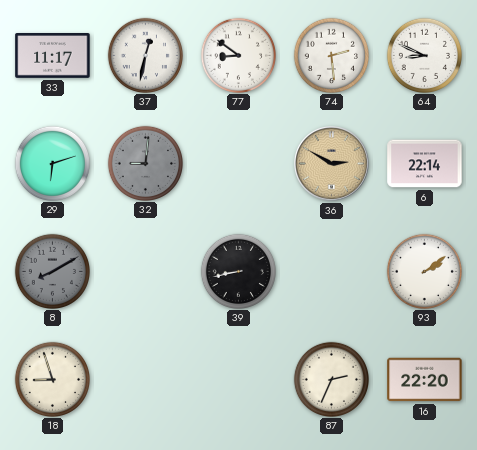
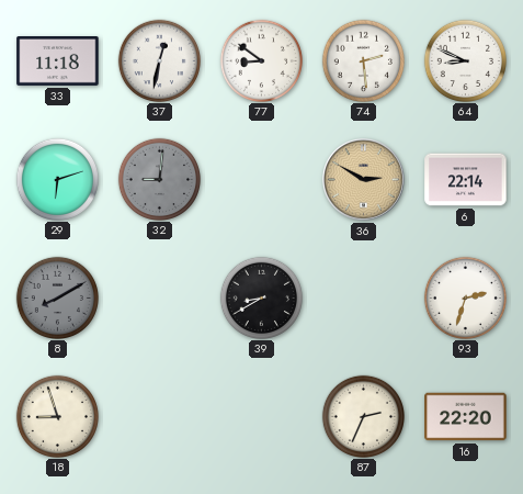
33: 11:17 -> 11:18 (58, 61)
39: 8:43 -> 8:40 (261, 297)
93: 2:09 -> 2:33 (465, 297)
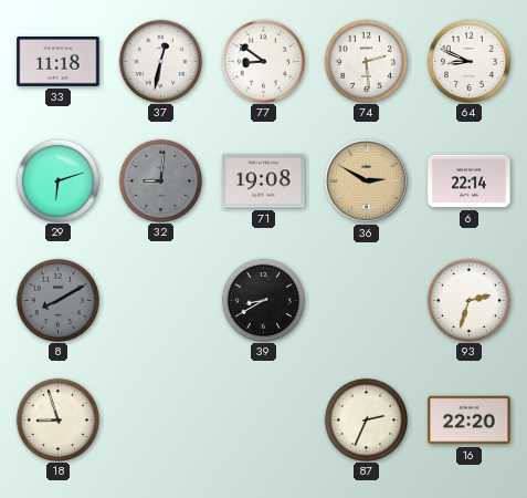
71: none -> 19:08 (264, 181)
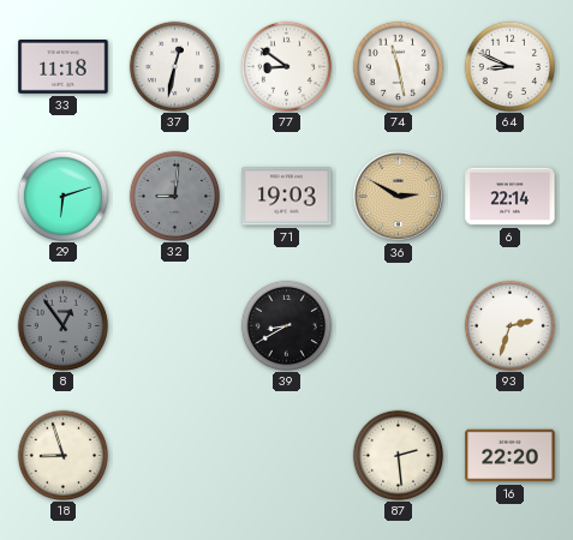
74: 2:29 -> 11:28 (398, 66)
71: 19:08 -> 19:03 (287, 197)
8: 8:10 -> 12:54 (62, 325)
87: 2:34 -> 2:29 (398, 455)
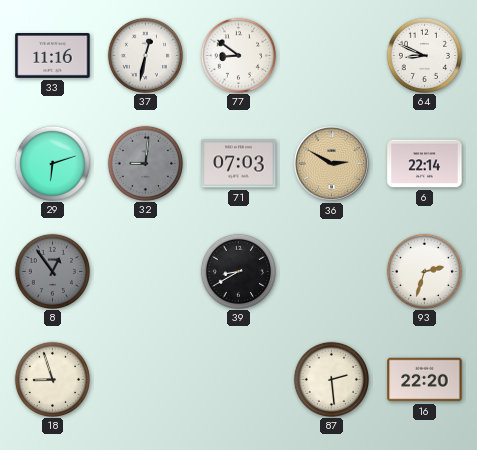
33: 11:18 -> 11:16 (53, 56)
74: 11:28 -> none (398, 66)
71: 19:03 -> 07:03 (239, 164)
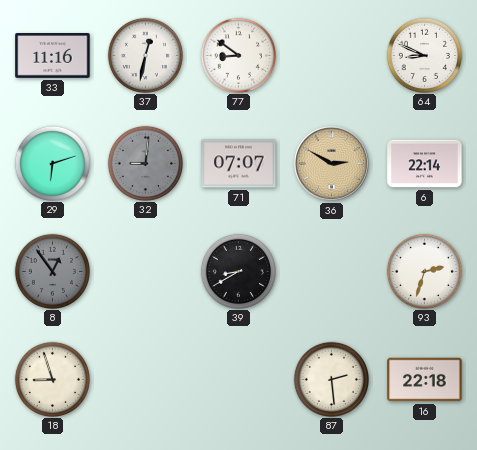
71: 07:03 -> 07:07 (239, 164)
16: 22:20 -> 22:18 (425, 380)
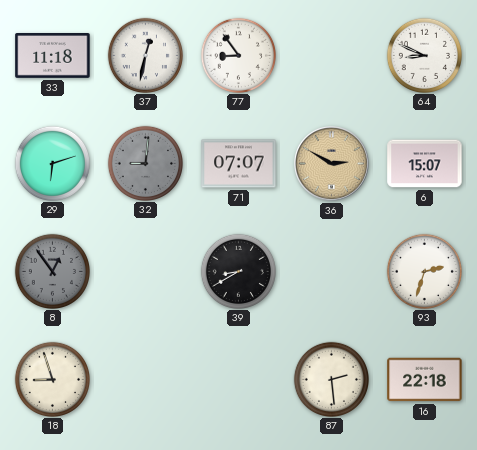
33: 11:16 -> 11:18 (53, 56)
77: 8:51 -> 8:54 (238, 55)
6: 22:14 -> 15:07 (425, 164)
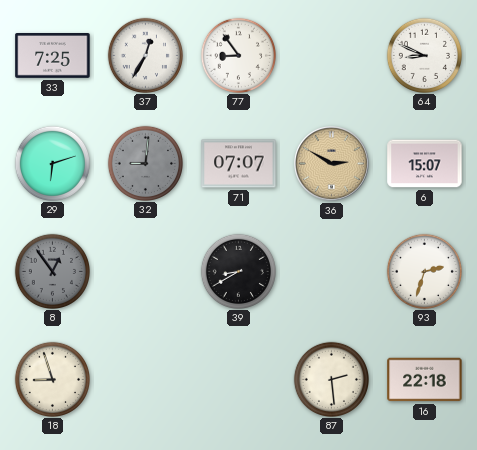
33: 11:18 -> 7:25 (53, 56)
37: 12:32 -> 12:35 (145, 55)
